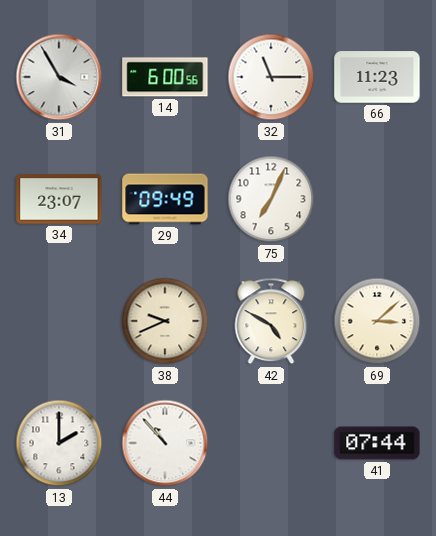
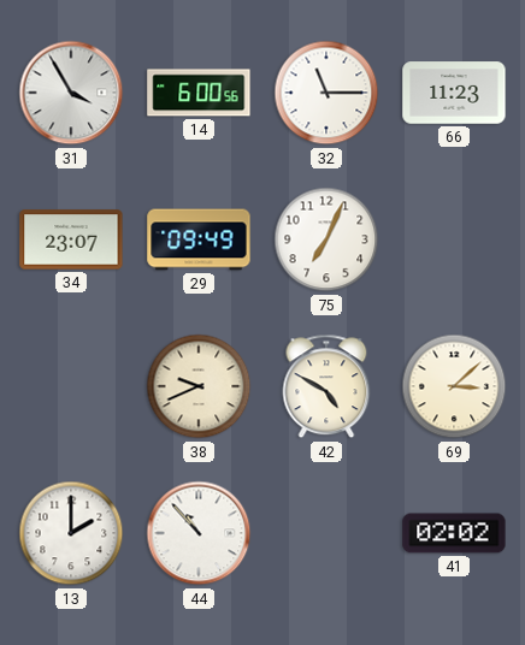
41: 07:44 -> 02:02 (454, 533)
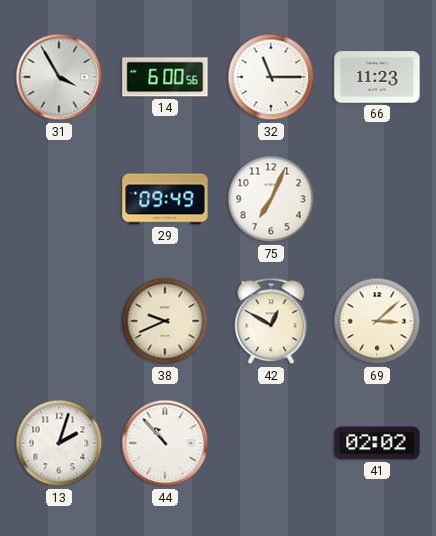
34: 23:07 -> none (71, 239)
42: 4:50 -> 12:50 (271, 321)
13: 2:00 -> 2:03 (59, 443)
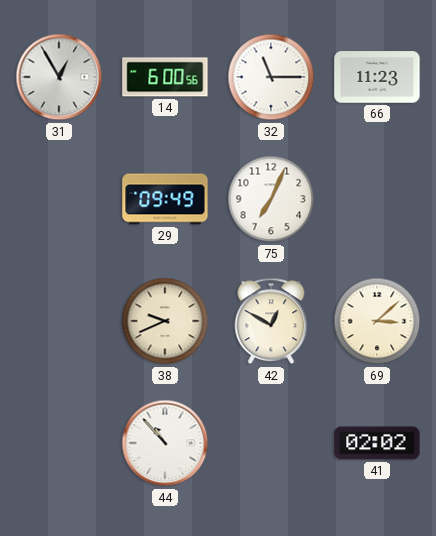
31: 3:55 -> 12:55 (59, 77)
13: 2:03 -> none (59, 443)
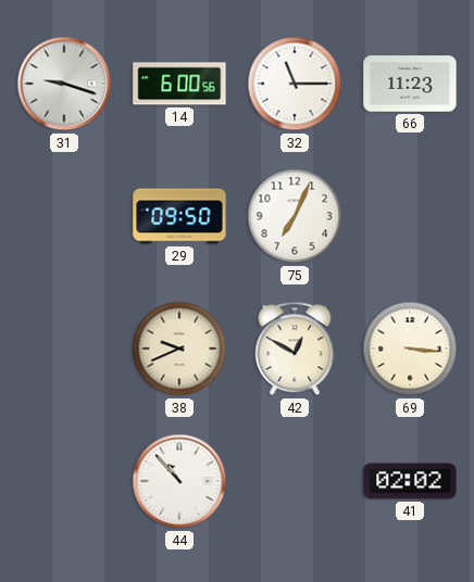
31: 12:55 -> 9:18 (64, 84)
29: 09:49 -> 09:50 (179, 216)
69: 3:08 -> 3:16 (410, 349)
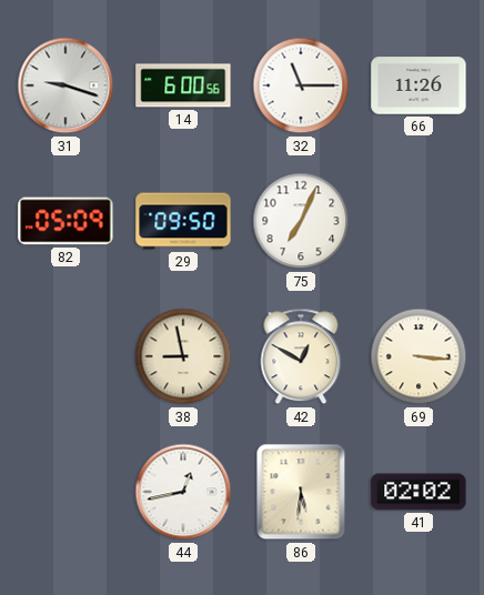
66: 11:23 -> 11:26 (419, 85)
82: none -> 05:09 (65, 221)
38: 9:41 -> 8:58 (183, 356)
44: 10:53 -> 12:43 (183, 492)
86: none -> 5:31 (301, 492)
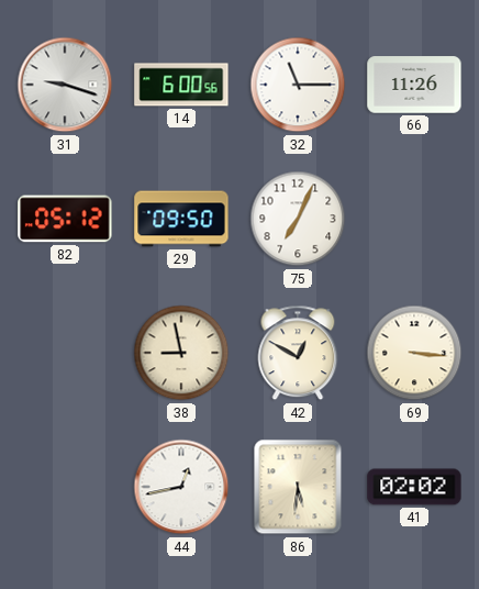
82: 05:09 -> 05:12 (65, 219)
